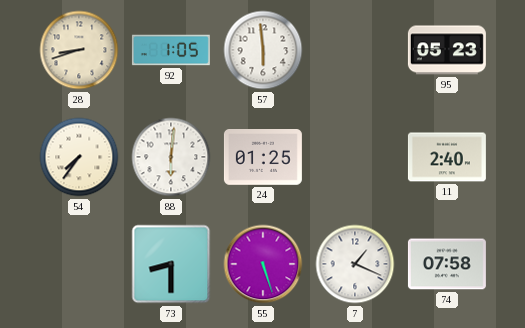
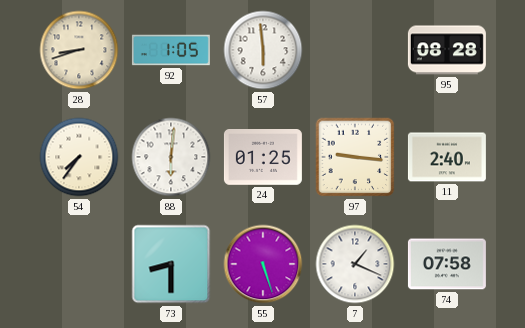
95: 05:23 -> 08:28 (447, 50)
97: none -> 9:16 (355, 157)
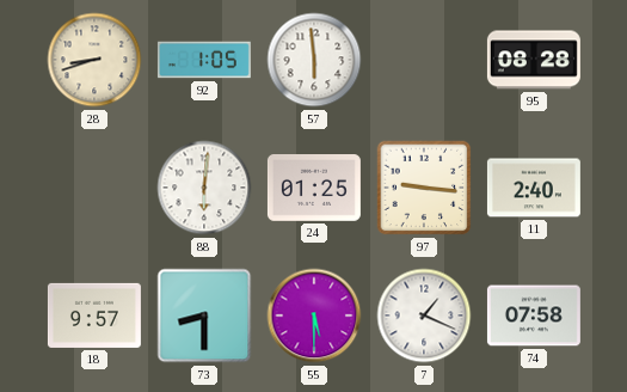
54: 7:36 -> none (79, 157)
18: none -> 9:57 (94, 316)
55: 5:27 -> 5:30 (314, 316)
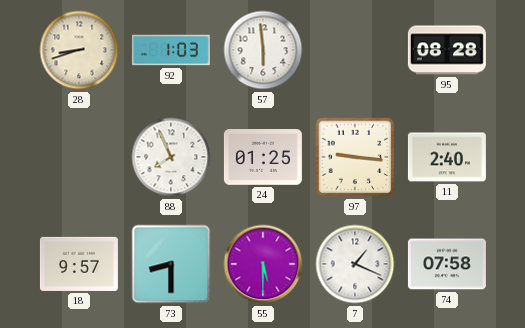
92: 1:05 -> 1:03 (171, 50)
88: 6:01 -> 7:56 (171, 157)
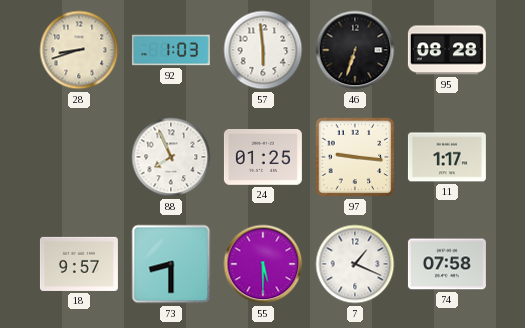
46: none -> 6:33 (355, 50)
11: 2:40 -> 1:17 (447, 157)
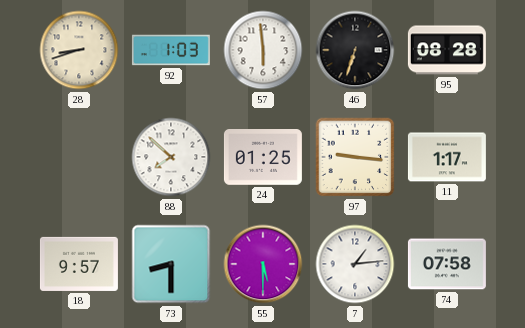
88: 7:56 -> 7:52 (171, 157)
7: 1:19 -> 1:14 (355, 264)
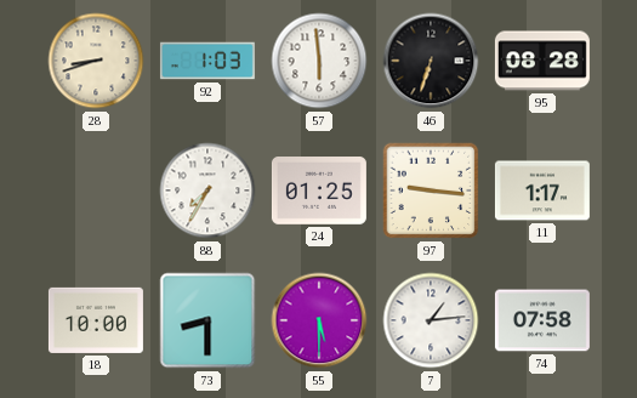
88: 7:52 -> 7:35 (207, 191)
18: 9:57 -> 10:00 (96, 320)
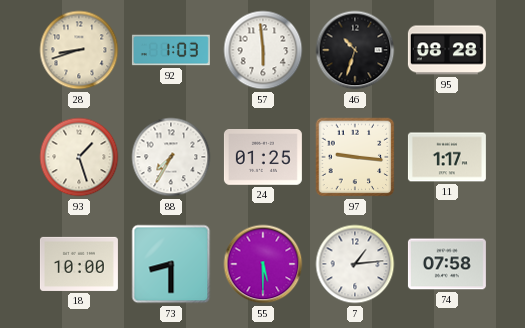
46: 6:33 -> 10:33 (355, 50)
93: none -> 1:27 (79, 157)
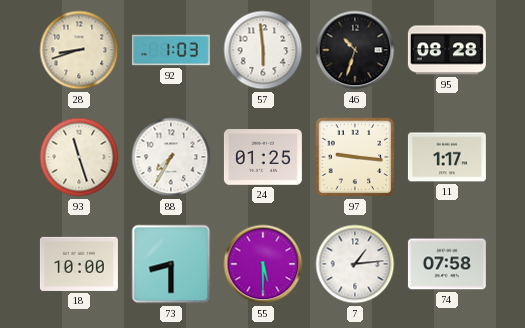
93: 1:27 -> 11:27 (79, 157)
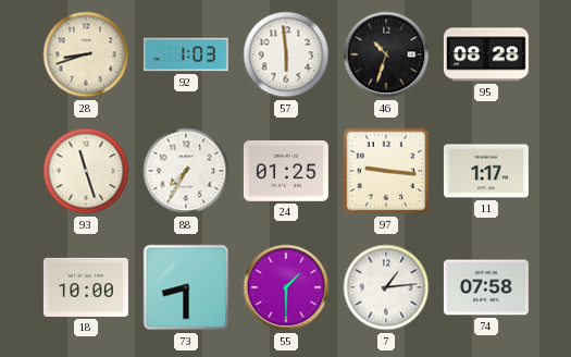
55: 5:30 -> 1:30 (286, 287)
